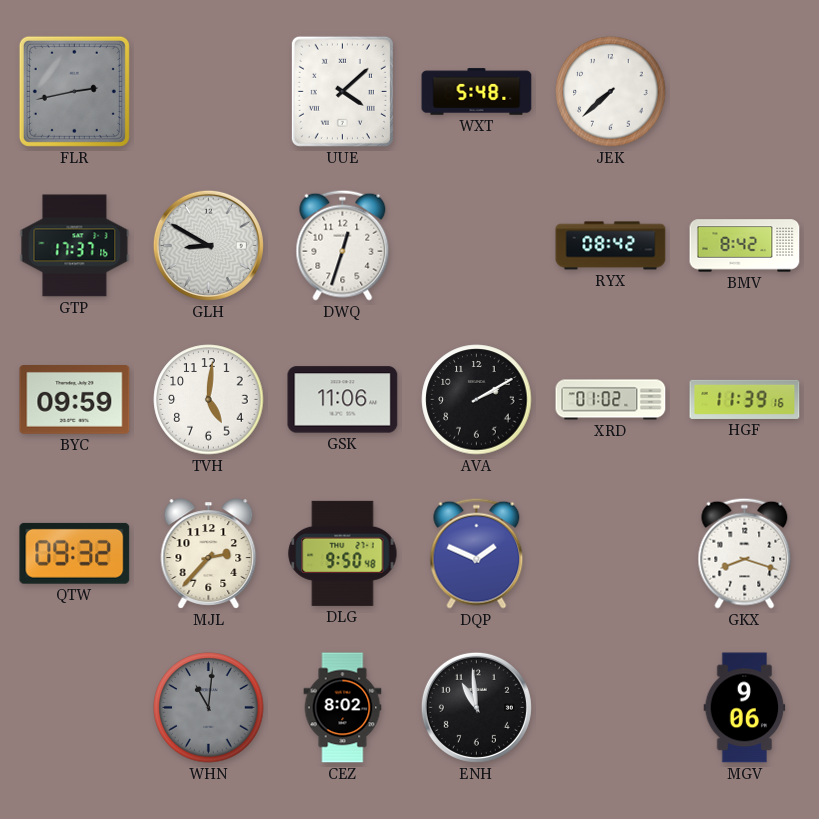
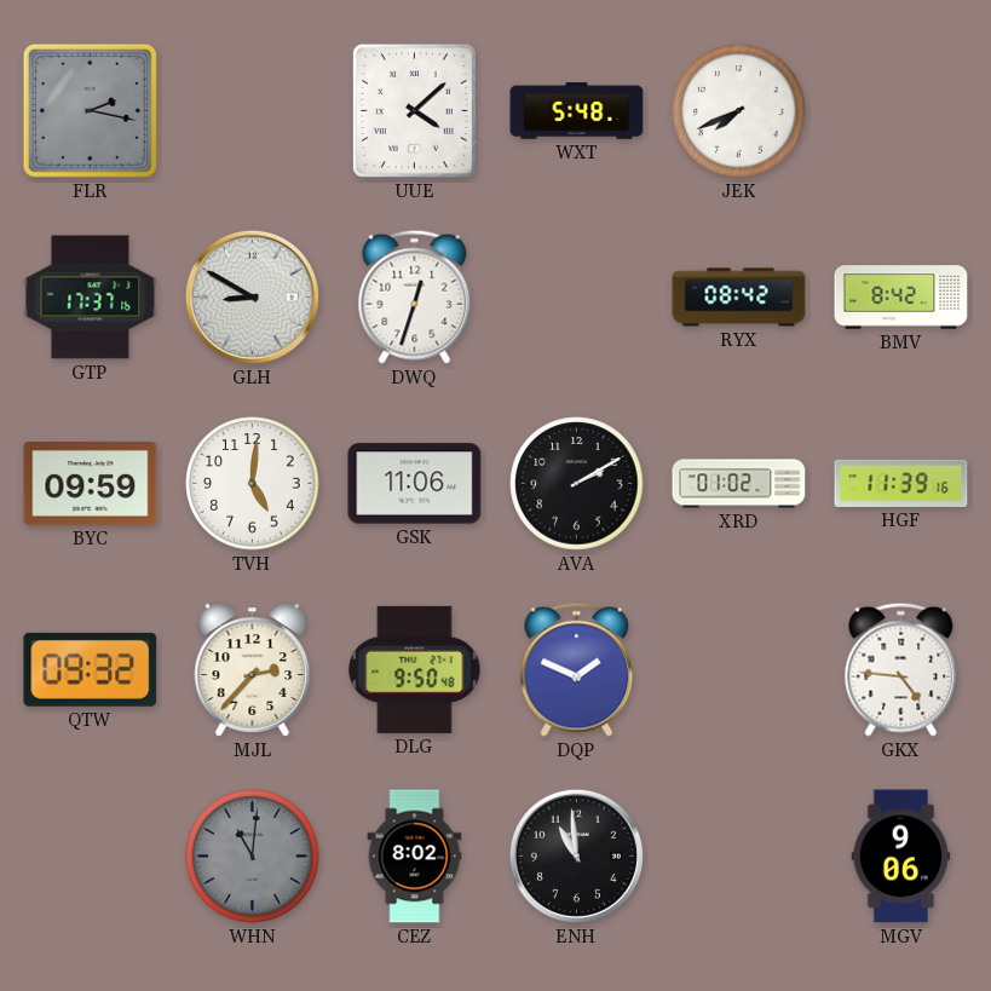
FLR: 2:43 -> 2:17 (90, 110)
JEK: 7:38 -> 7:41 (739, 111)
GKX: 8:18 -> 4:46 (901, 669)
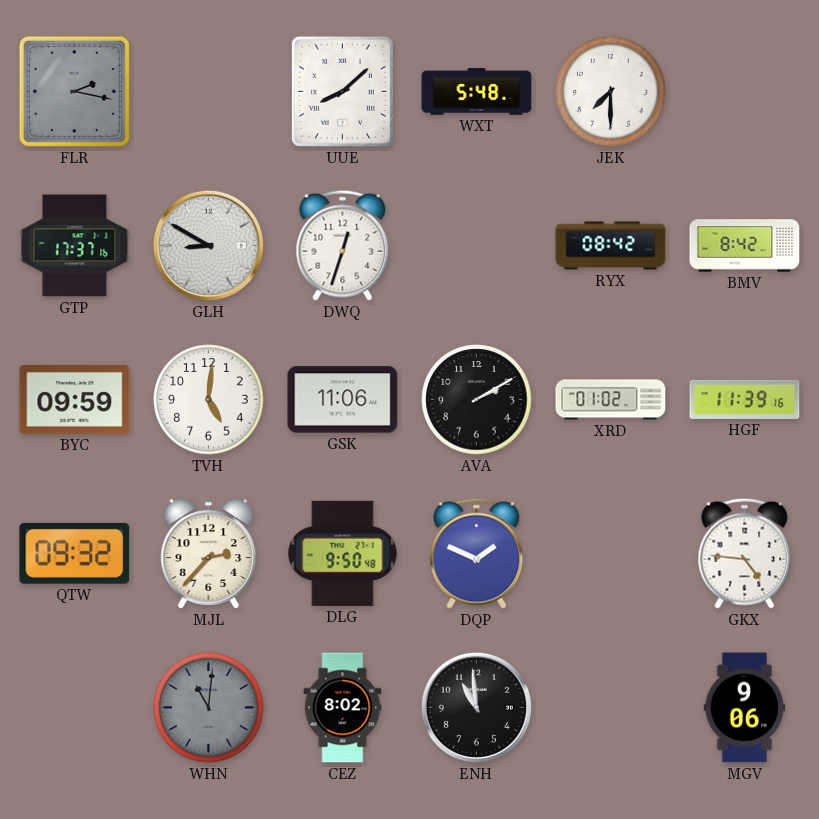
UUE: 4:08 -> 8:08 (342, 91)
JEK: 7:41 -> 7:30 (611, 92)
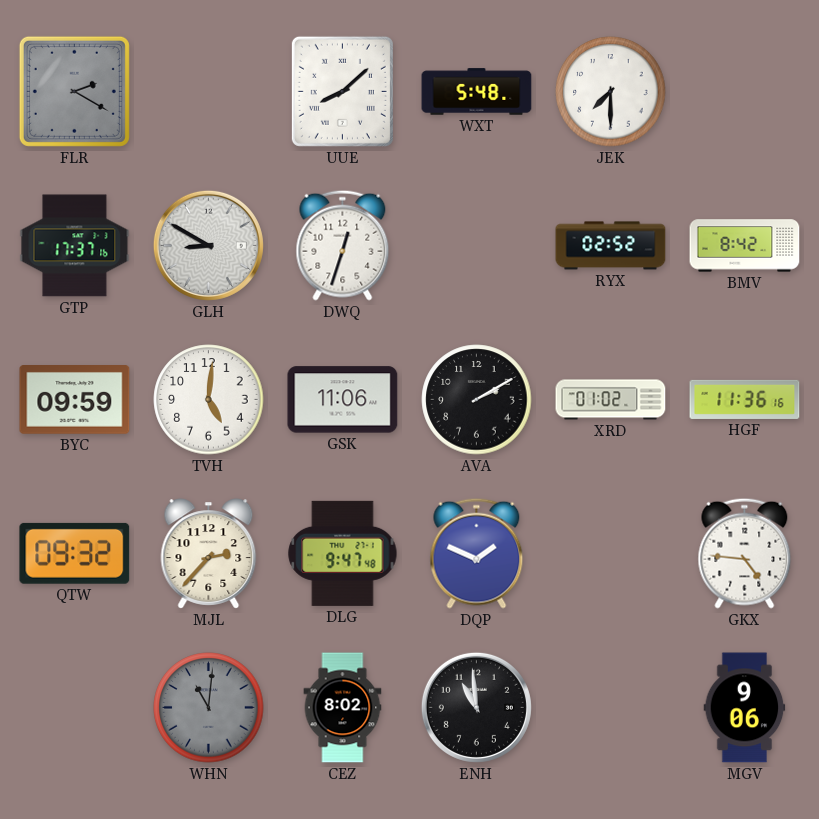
FLR: 2:17 -> 2:20 (74, 91)
RYX: 08:42 -> 02:52 (611, 246)
HGF: 11:39 -> 11:36 (745, 399)
DLG: 9:50 -> 9:47 (343, 553)
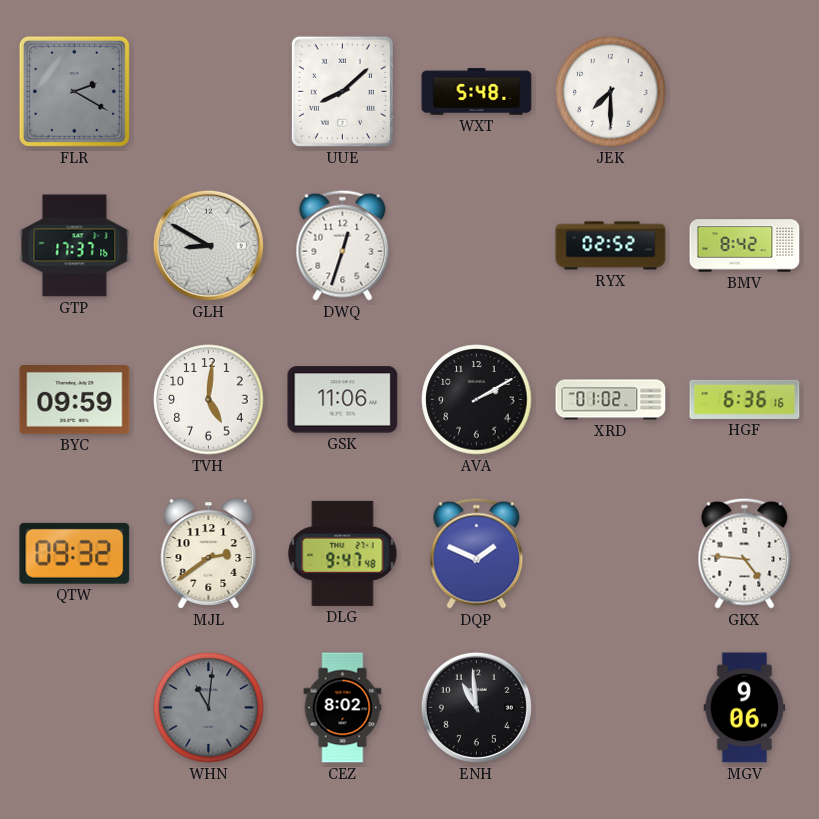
HGF: 11:36 -> 6:36 (745, 399)
MJL: 2:37 -> 2:39 (209, 554)
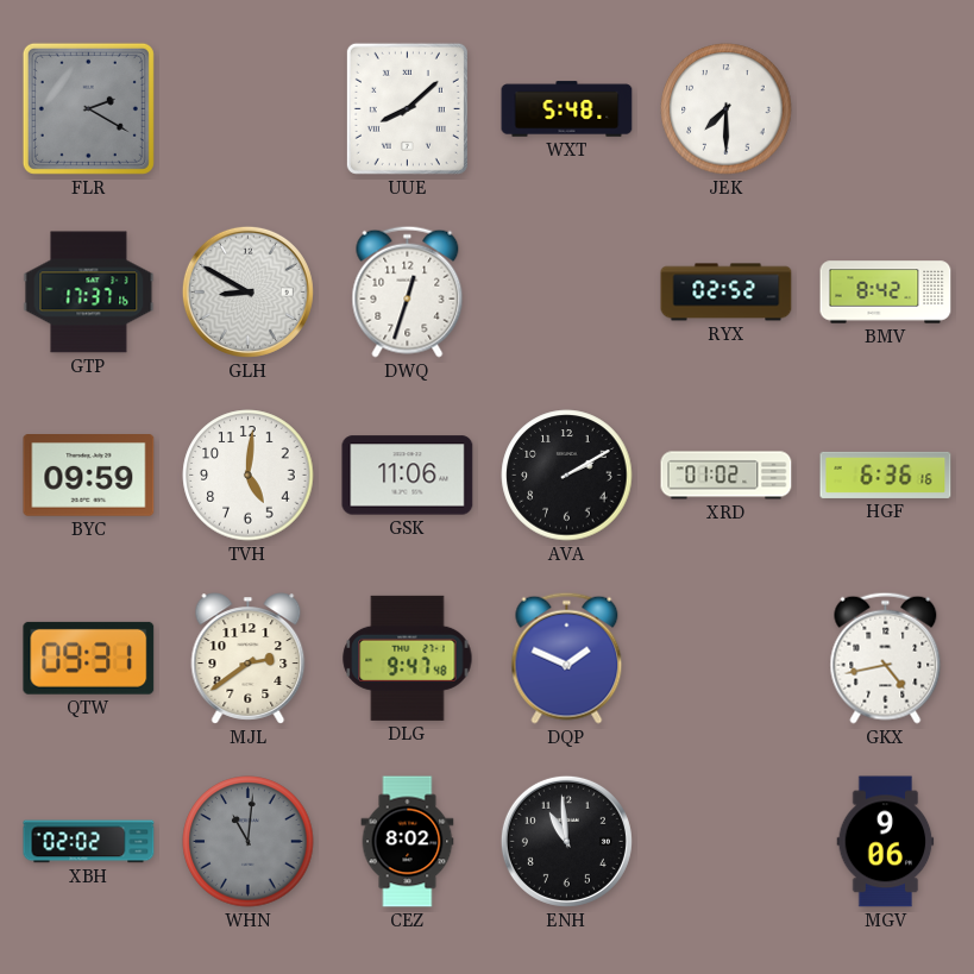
QTW: 09:32 -> 09:31 (89, 658)
GKX: 4:46 -> 4:43 (886, 658)
XBH: none -> 02:02 (89, 842)
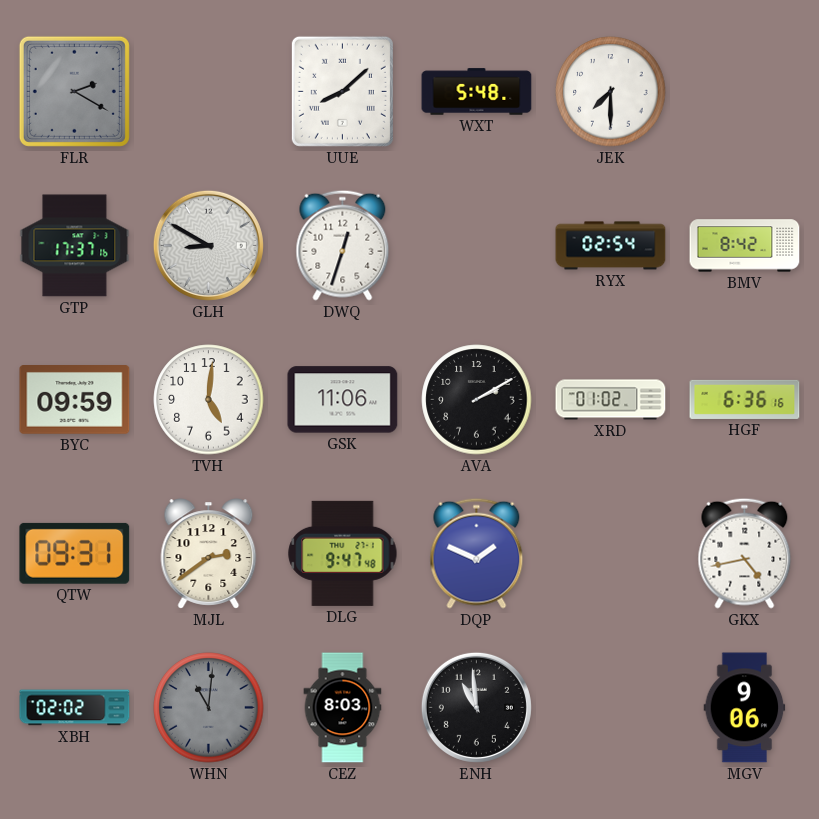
RYX: 02:52 -> 02:54 (611, 246)
CEZ: 8:02 -> 8:03 (343, 708)
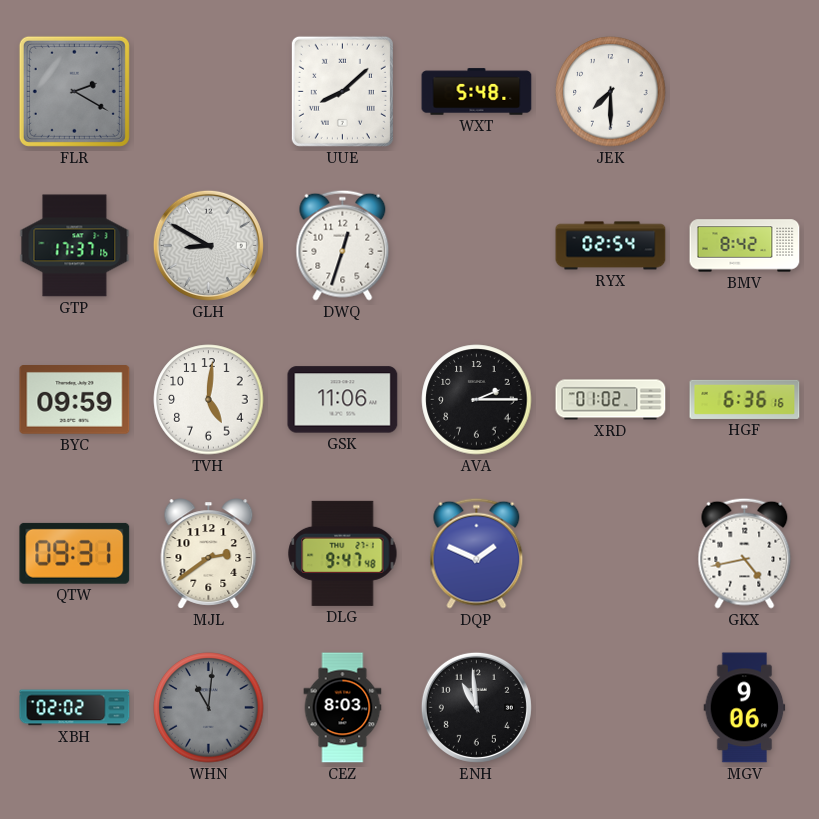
AVA: 2:10 -> 2:15 (477, 400)
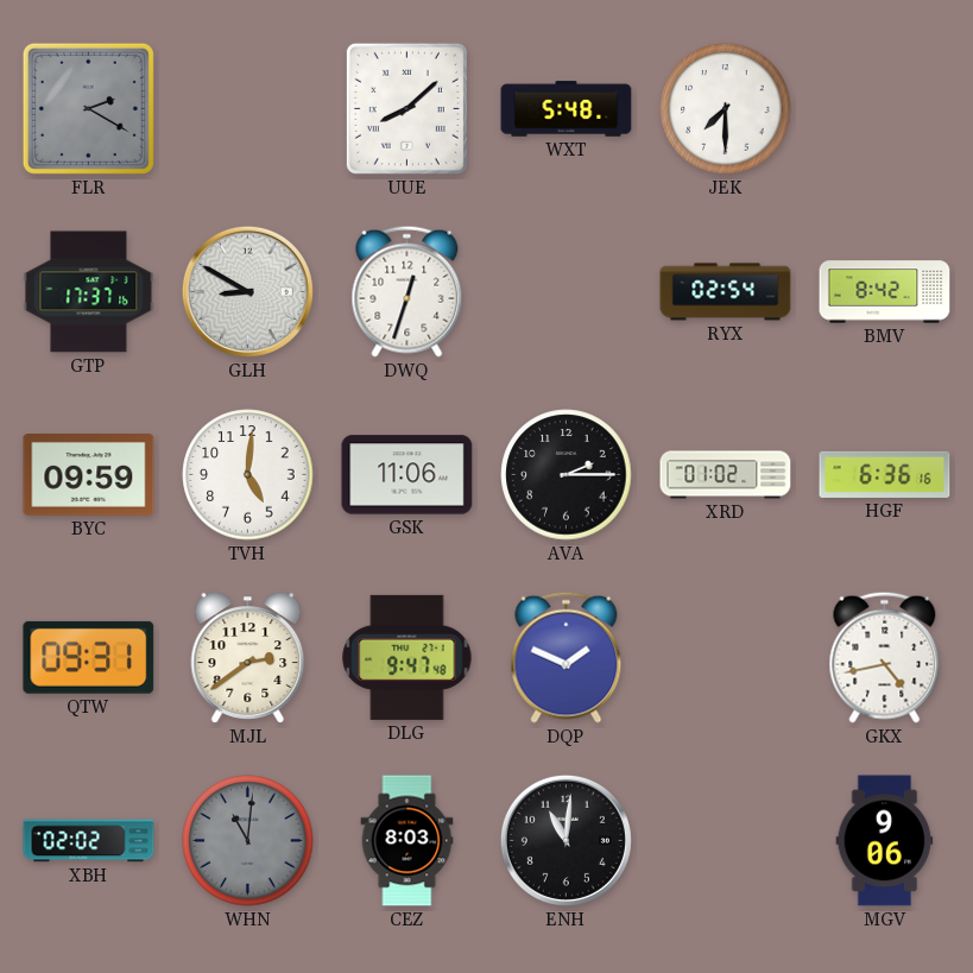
ENH: 10:59 -> 11:01 (566, 840)
